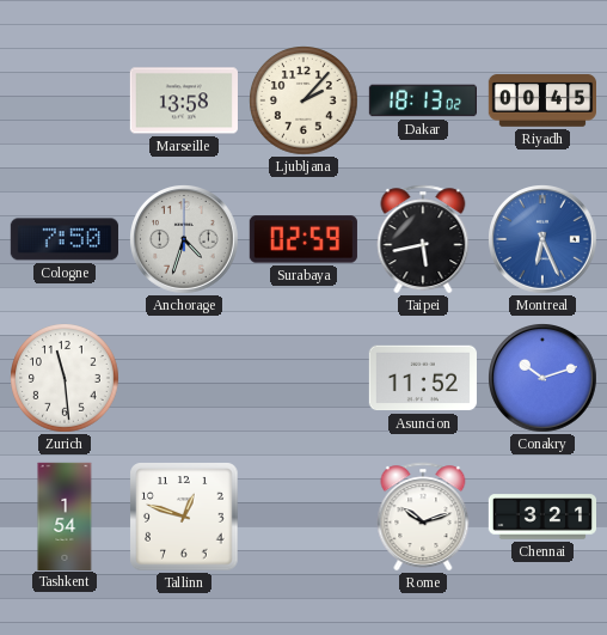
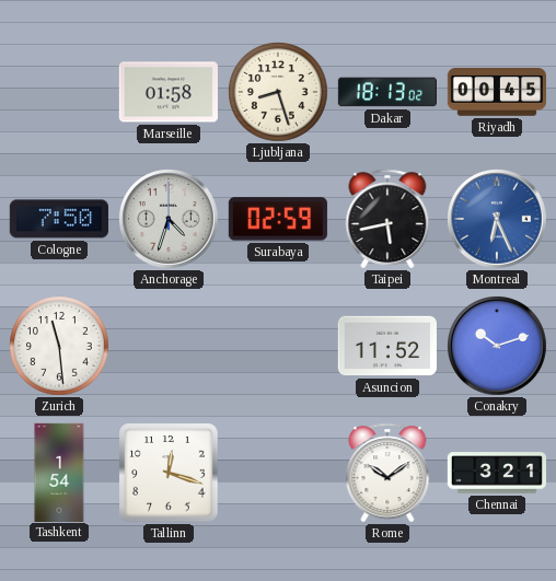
Marseille: 13:58 -> 01:58 (169, 92)
Ljubljana: 2:07 -> 8:27 (278, 92)
Tallinn: 12:48 -> 12:18 (169, 473)
Rome: 10:12 -> 10:09 (387, 473)
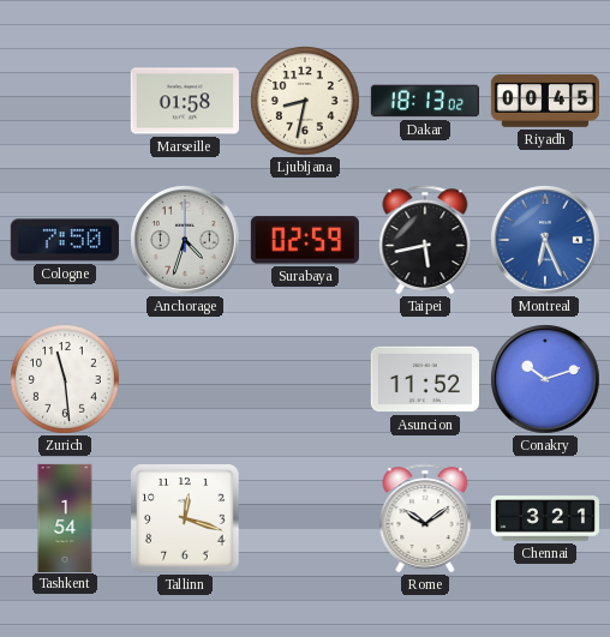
Ljubljana: 8:27 -> 8:32 (305, 101)
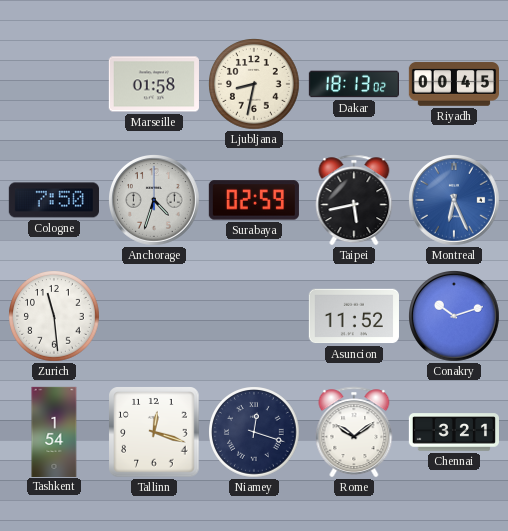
Niamey: none -> 12:18 (254, 432)
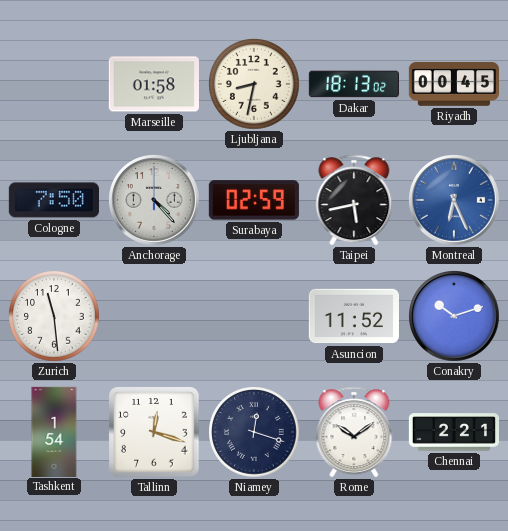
Anchorage: 4:33 -> 4:23 (155, 201)
Chennai: 3:21 -> 2:21 (453, 432)
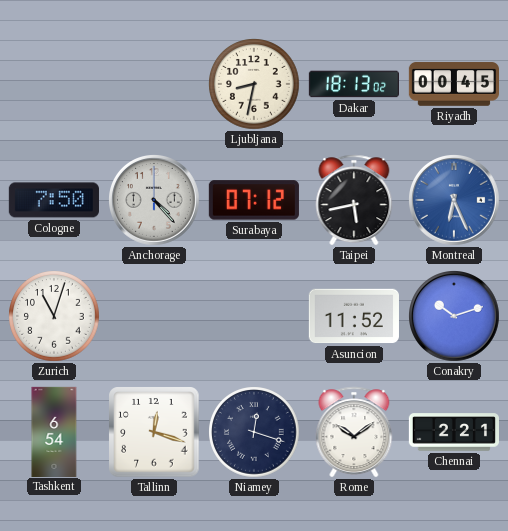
Marseille: 01:58 -> none (154, 84)
Surabaya: 02:59 -> 07:12 (254, 200)
Zurich: 11:29 -> 11:03 (54, 316)
Tashkent: 1:54 -> 6:54 (54, 431)
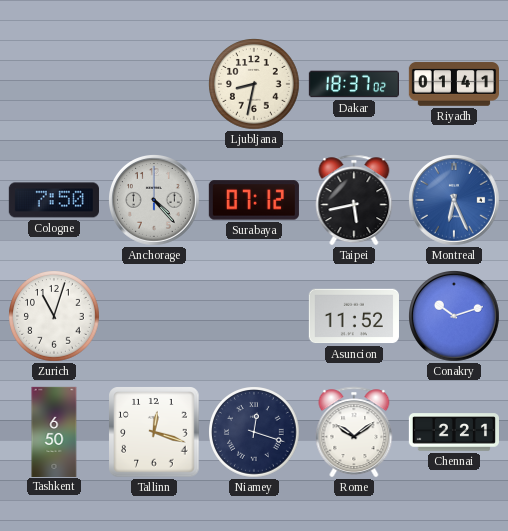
Dakar: 18:13 -> 18:37 (353, 84)
Riyadh: 00:45 -> 01:41 (453, 84)
Tashkent: 6:54 -> 6:50 (54, 431)
